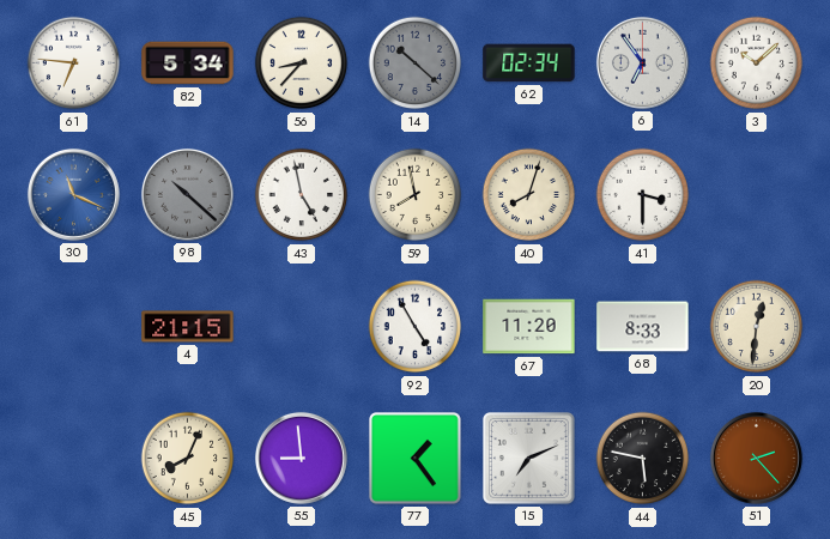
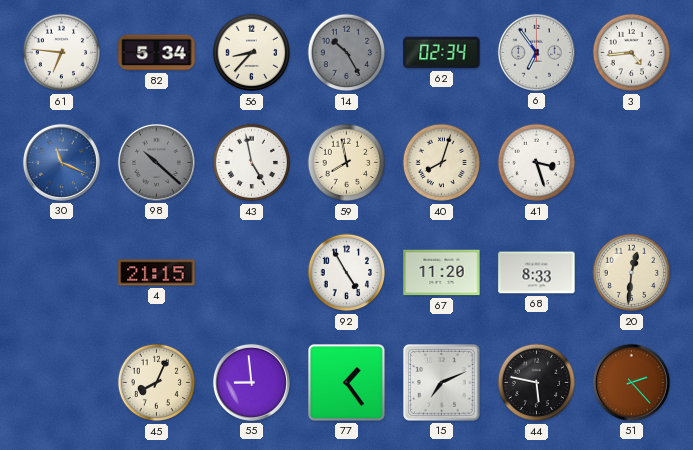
14: 10:22 -> 10:25 (347, 53)
3: 10:08 -> 4:44 (632, 53)
41: 3:30 -> 3:27 (537, 163)
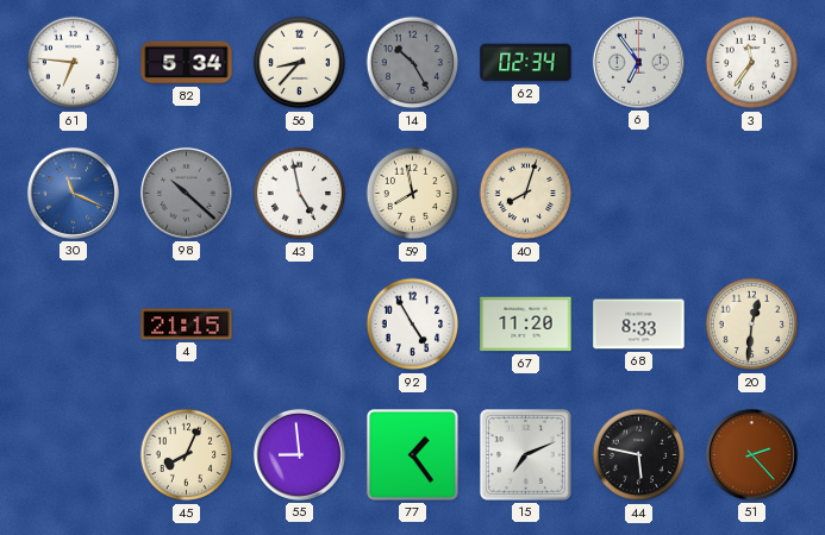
3: 4:44 -> 11:36 (752, 63)
41: 3:27 -> none (537, 163)
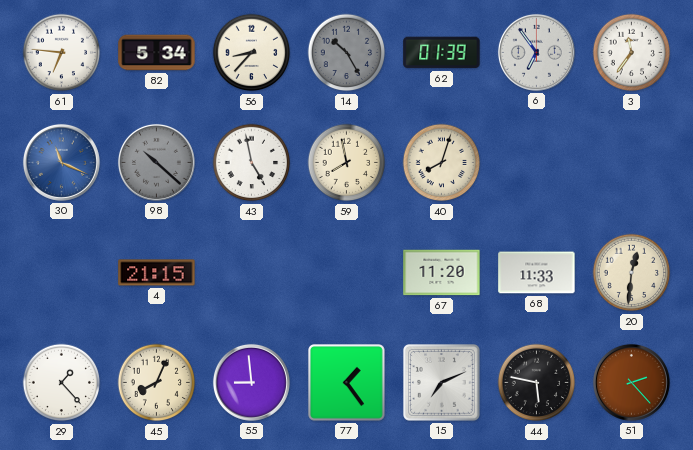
62: 02:34 -> 01:39 (442, 53)
92: 4:55 -> none (413, 325)
68: 8:33 -> 11:33 (537, 273)
29: none -> 1:23 (62, 383)
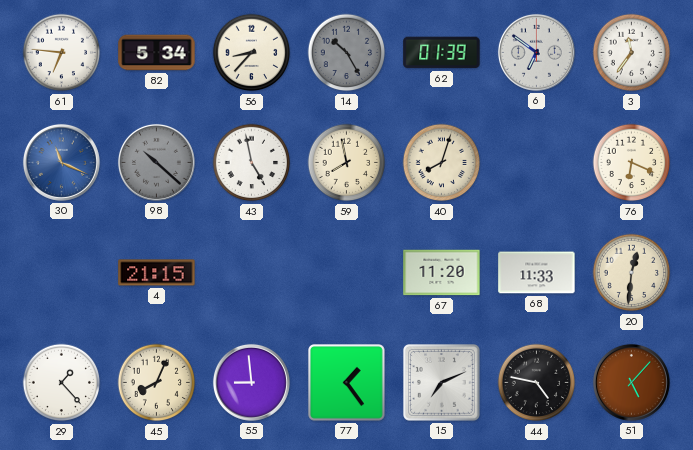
6: 6:54 -> 6:51 (536, 52)
76: none -> 6:19 (632, 163)
44: 5:47 -> 4:47 (537, 383)
51: 2:23 -> 5:07 (631, 382)
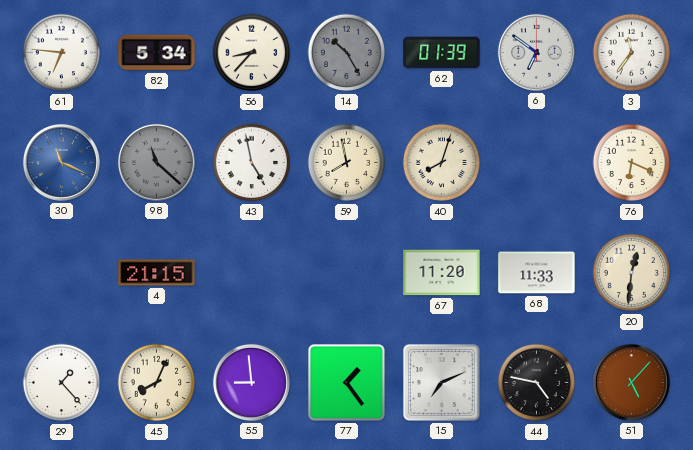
98: 10:22 -> 11:22 (156, 162)
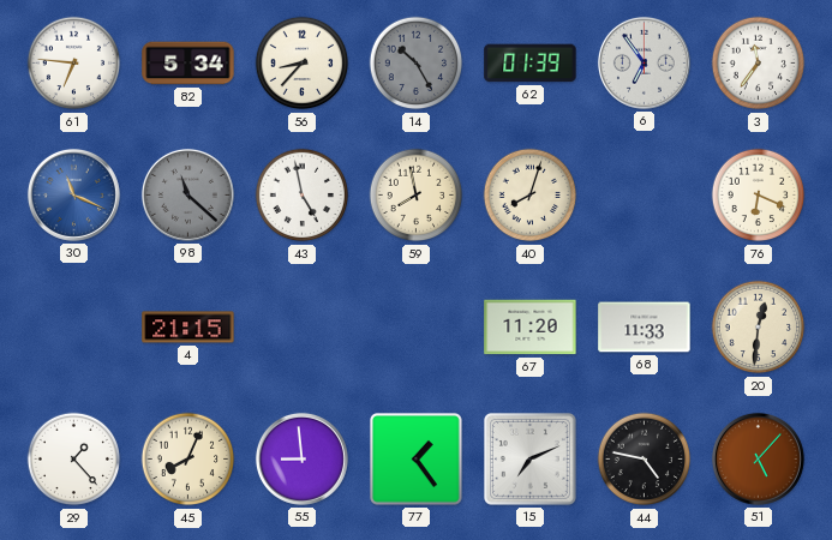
6: 6:51 -> 6:54 (644, 62)
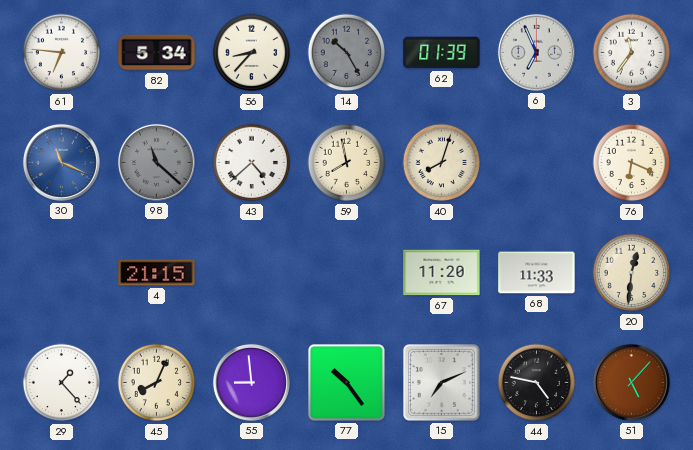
6: 6:54 -> 6:56 (536, 52)
43: 4:58 -> 4:38 (252, 163)
77: 1:24 -> 10:24 (347, 383)
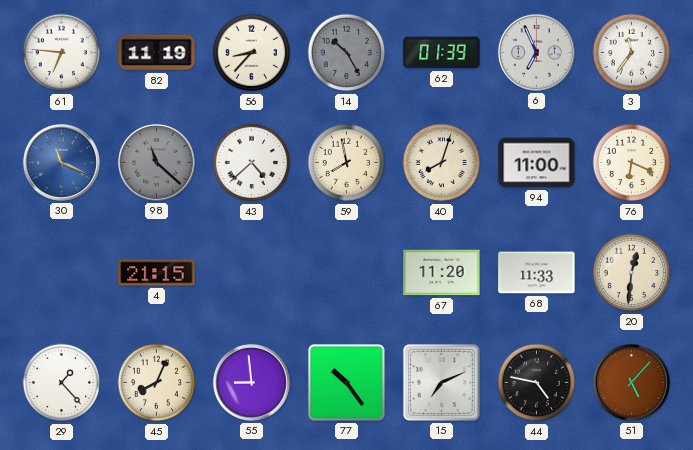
82: 5:34 -> 11:19 (157, 53)
94: none -> 11:00 (537, 163)
